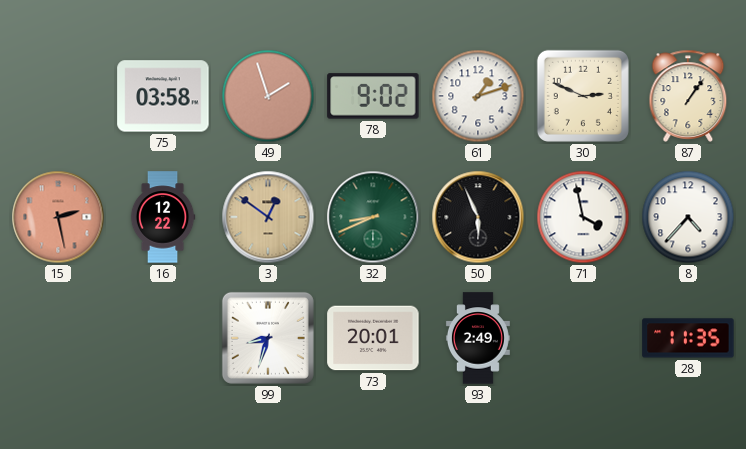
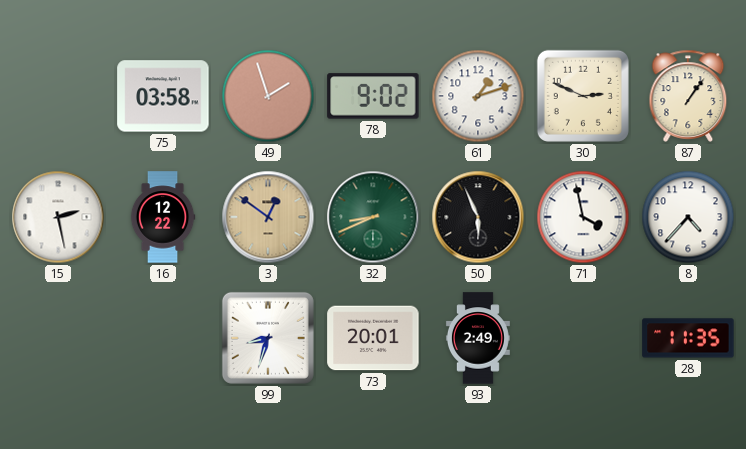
15 dial: salmon -> white (58, 217)
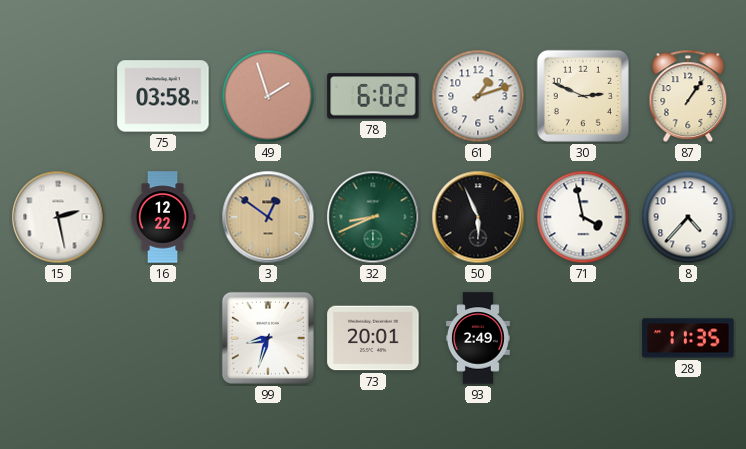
78: 9:02 -> 6:02 (373, 96)
